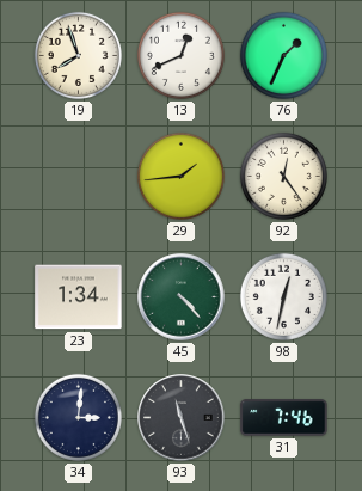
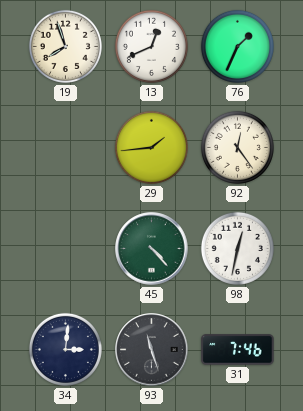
23: 1:34 -> none (79, 297)
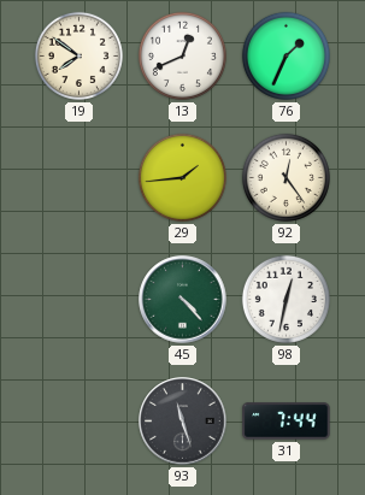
19: 7:57 -> 7:51 (78, 55)
34: 3:01 -> none (65, 349)
31: 7:46 -> 7:44 (287, 422)
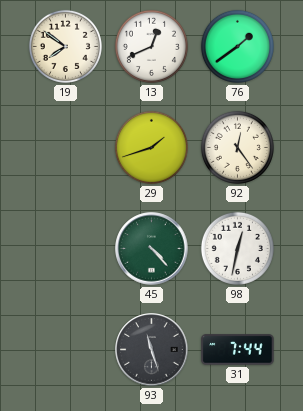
76: 1:34 -> 1:39 (237, 46)
29: 1:44 -> 1:42 (151, 147)
